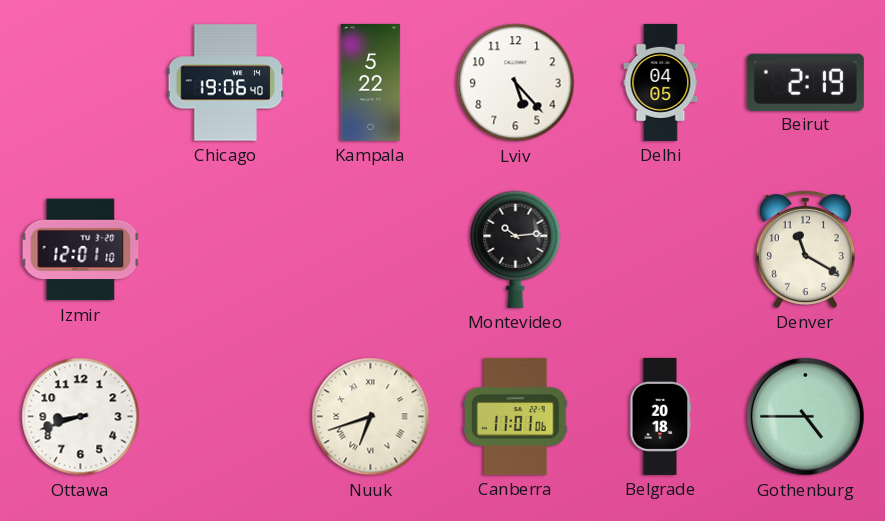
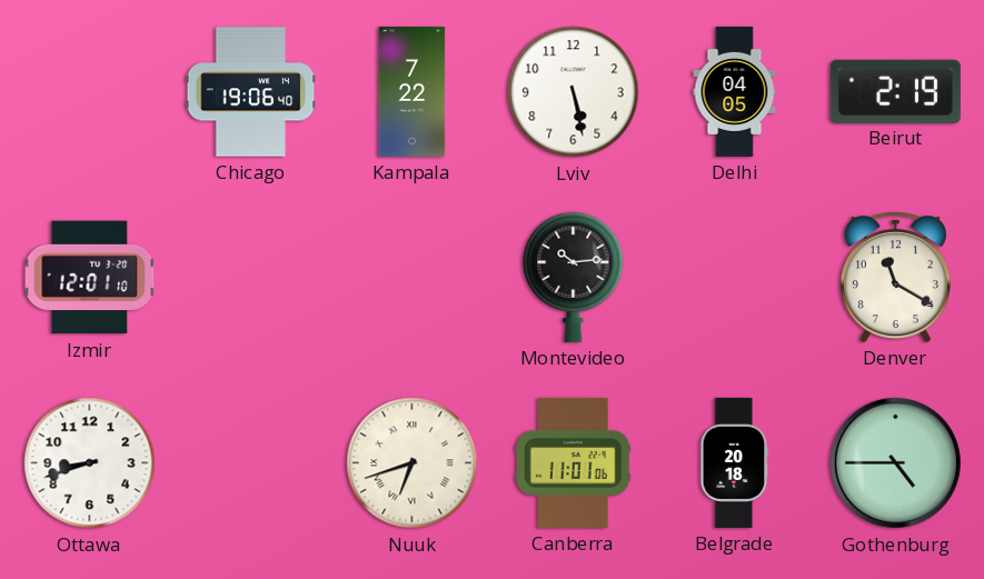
Kampala: 5:22 -> 7:22 (413, 91)
Lviv: 5:23 -> 5:28 (574, 92)
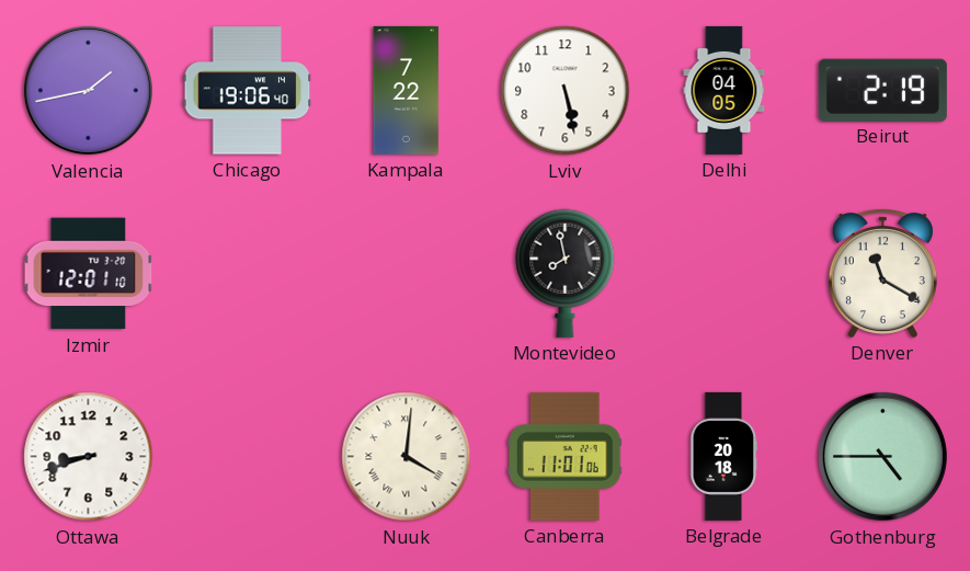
Valencia: none -> 1:43 (88, 90)
Montevideo: 10:14 -> 7:58 (566, 273)
Nuuk: 6:42 -> 4:01 (407, 457)
